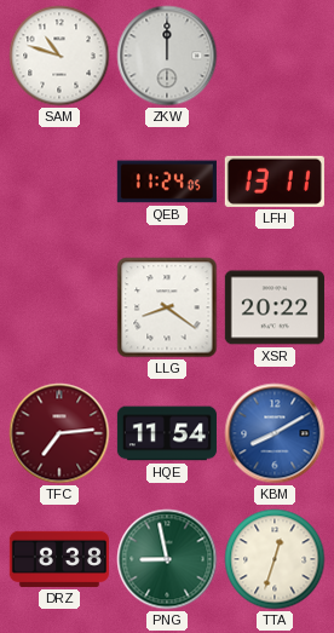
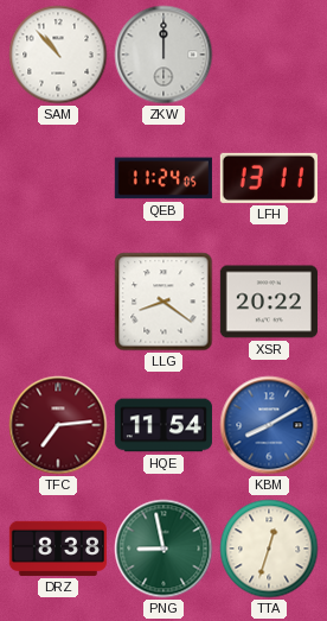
SAM: 10:48 -> 10:53 (58, 55)
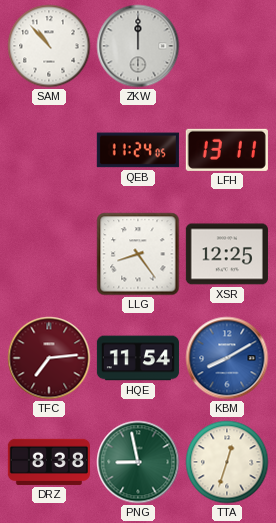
LLG: 8:21 -> 8:24 (138, 254)
XSR: 20:22 -> 12:25 (227, 254)
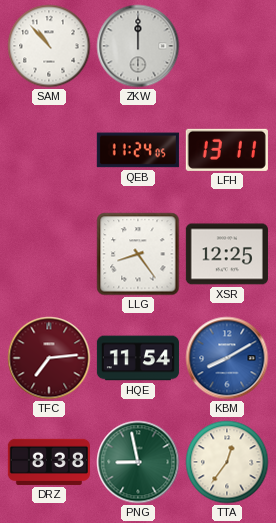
TTA: 12:33 -> 12:36 (227, 462)
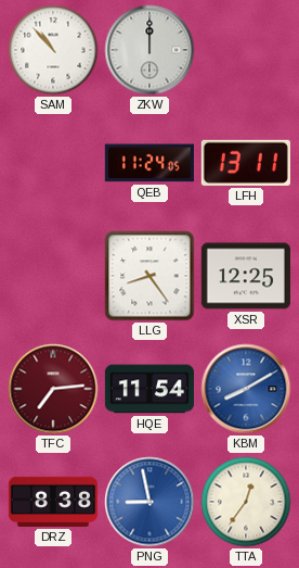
PNG dial: green -> blue (149, 502)
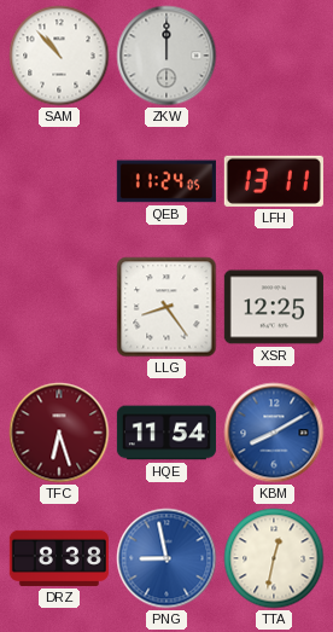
TFC: 7:14 -> 6:27 (59, 433)
TTA: 12:36 -> 12:32 (274, 558)
